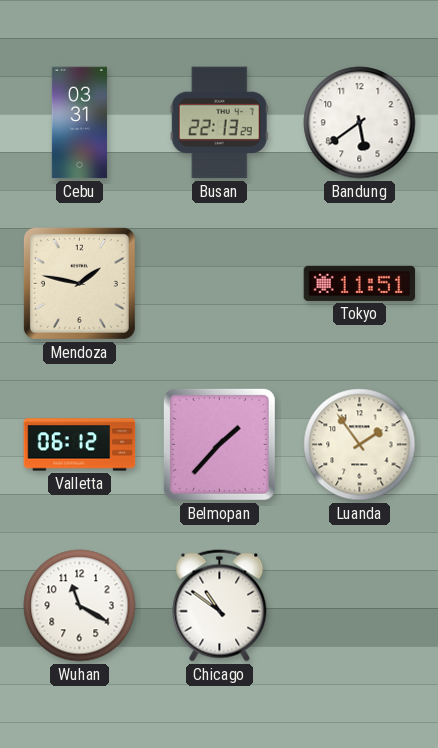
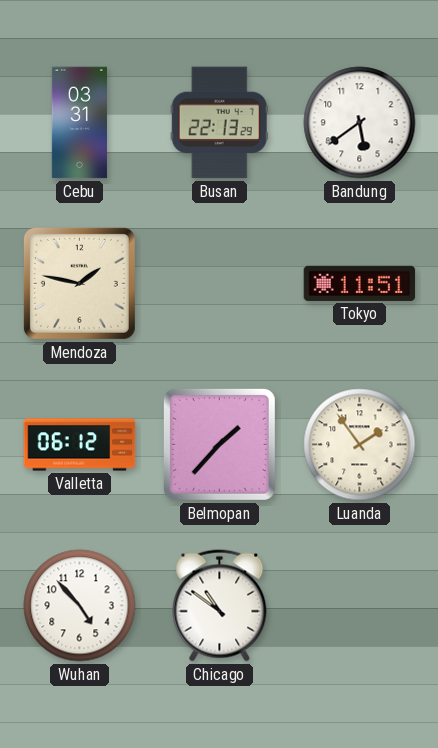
Wuhan: 11:20 -> 4:53 (80, 606)
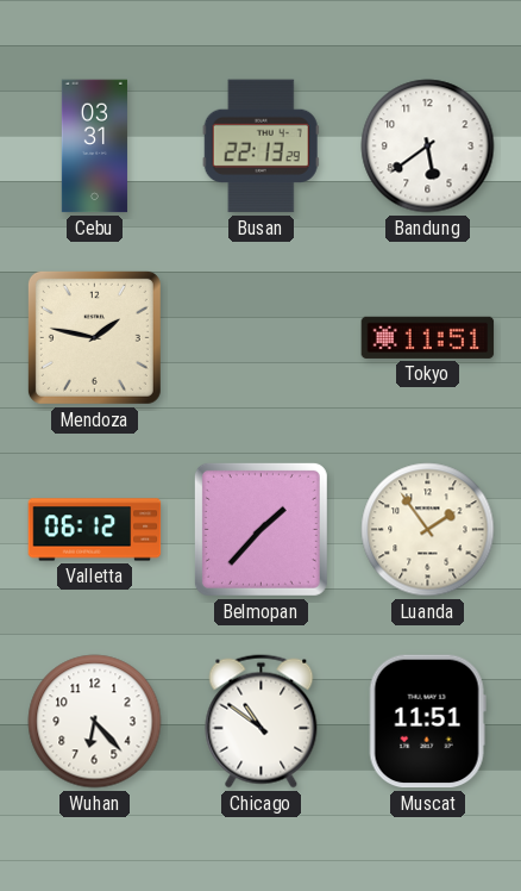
Wuhan: 4:53 -> 6:23 (95, 722)
Muscat: none -> 11:51 (427, 722)
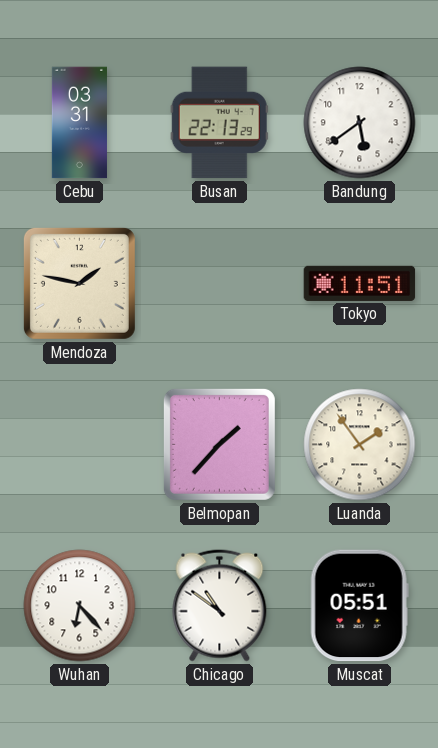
Valletta: 06:12 -> none (95, 530)
Muscat: 11:51 -> 05:51 (359, 606)
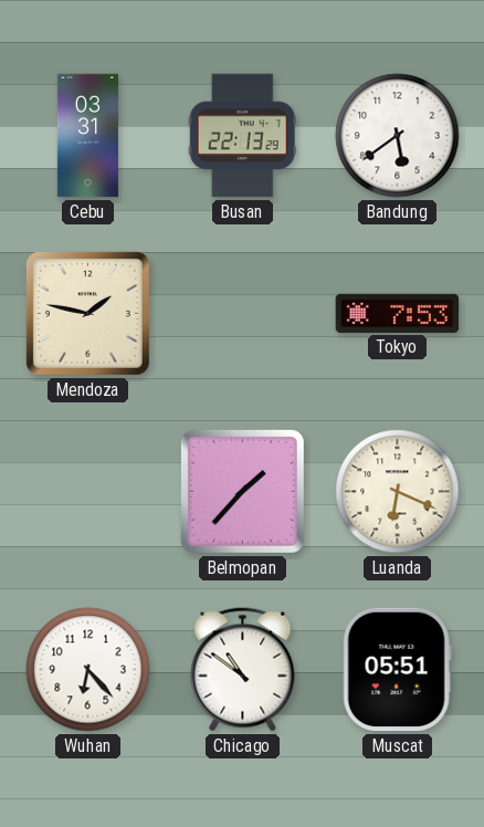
Tokyo: 11:51 -> 7:53 (398, 313)
Luanda: 1:54 -> 6:19 (398, 492)
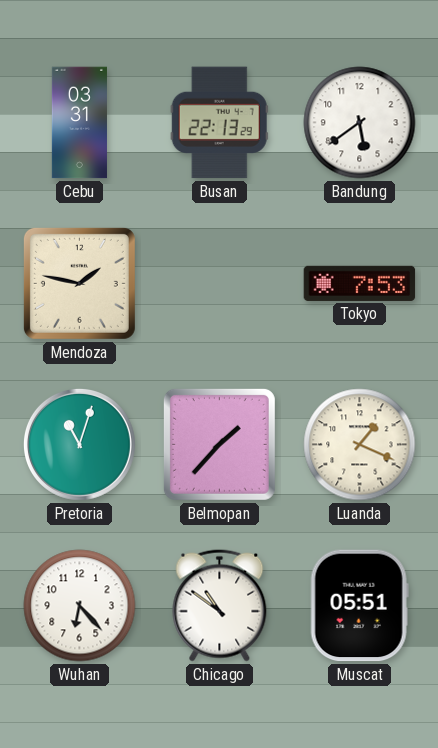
Pretoria: none -> 11:03 (79, 444)
Luanda: 6:19 -> 1:19 (360, 445)
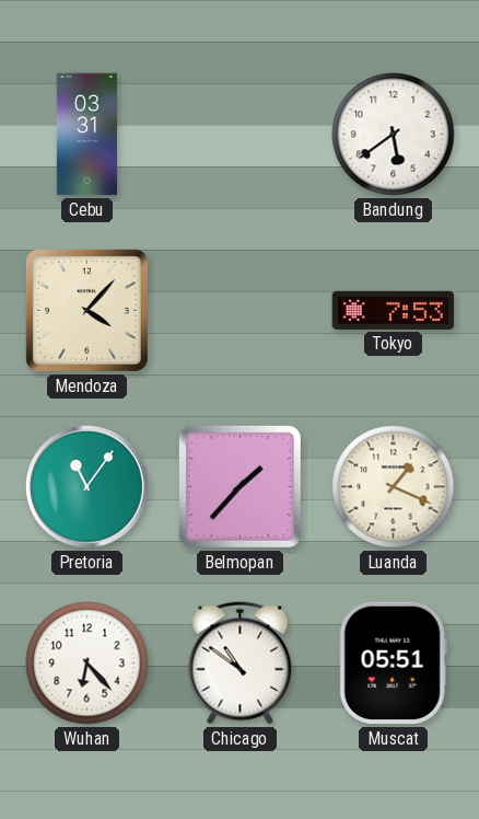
Busan: 22:13 -> none (219, 123)
Mendoza: 1:47 -> 4:07 (86, 310)
Pretoria: 11:03 -> 11:06 (86, 486)
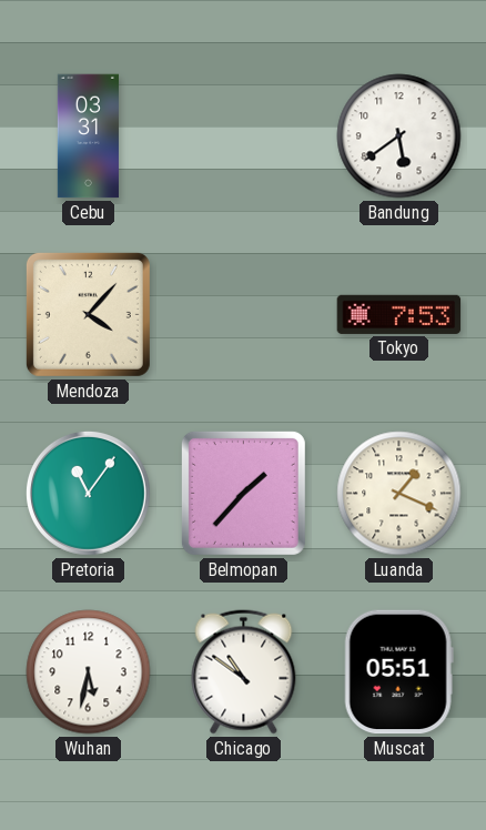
Wuhan: 6:23 -> 5:32 (89, 672)
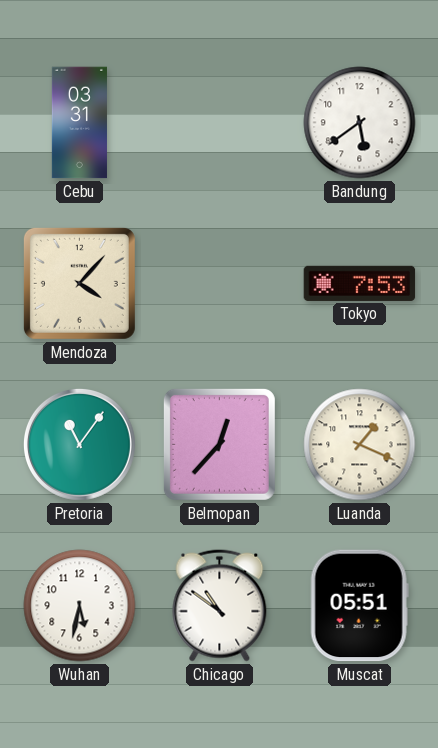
Belmopan: 1:37 -> 12:37 (219, 444)
